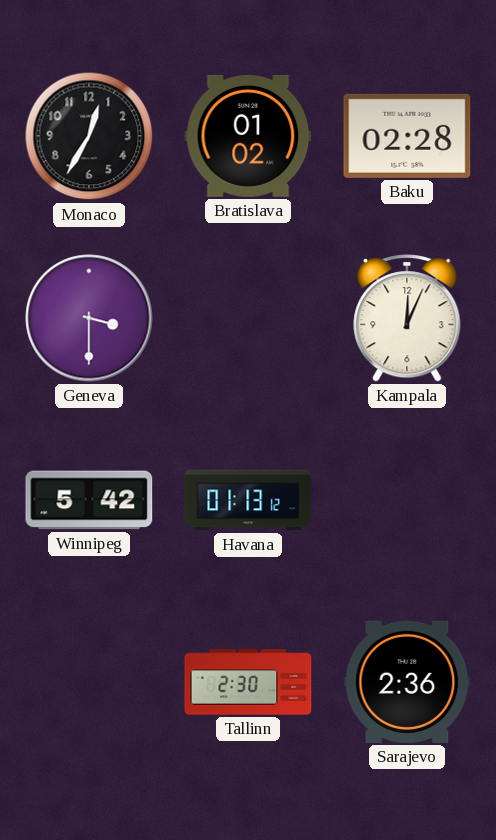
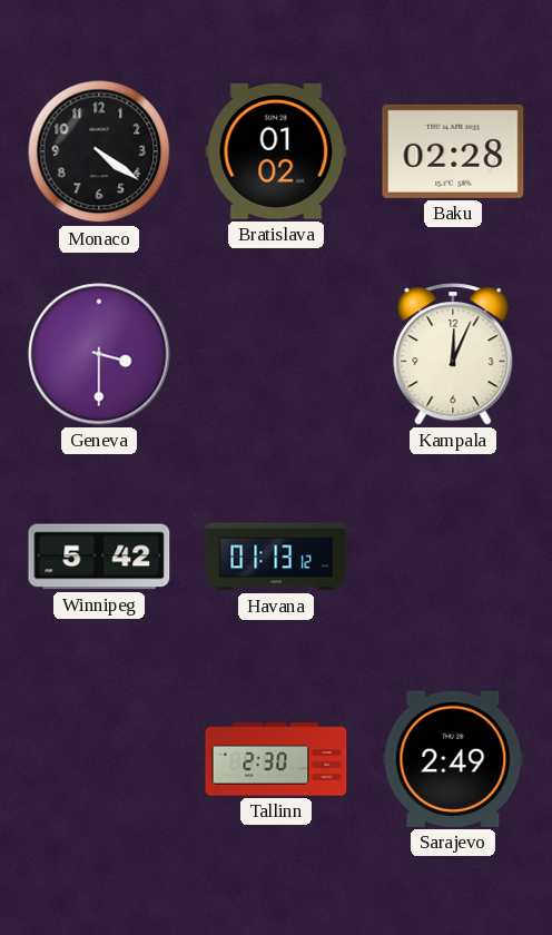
Monaco: 12:35 -> 4:21 (99, 151)
Sarajevo: 2:36 -> 2:49 (453, 759)
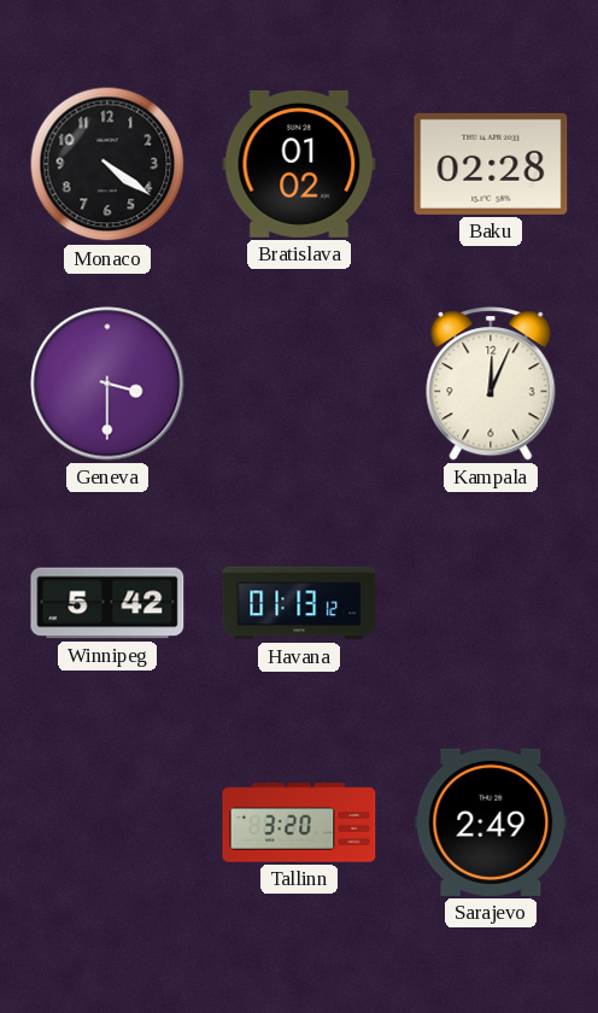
Tallinn: 2:30 -> 3:20 (299, 822)
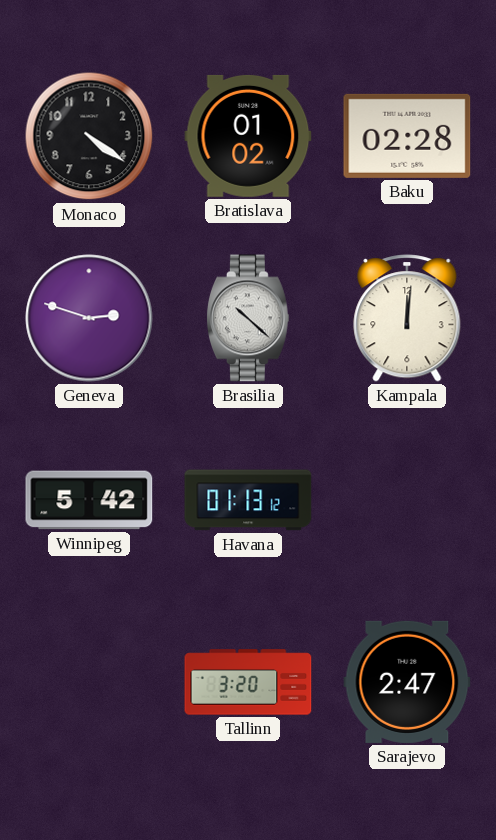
Geneva: 3:30 -> 2:48 (89, 318)
Brasilia: none -> 10:22 (248, 318)
Kampala: 12:04 -> 12:01 (407, 318)
Sarajevo: 2:49 -> 2:47 (407, 682)
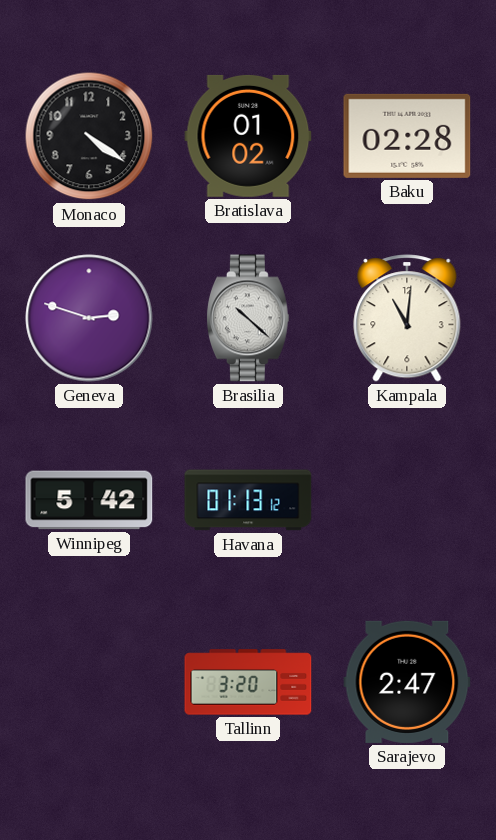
Kampala: 12:01 -> 11:01 (407, 318)
